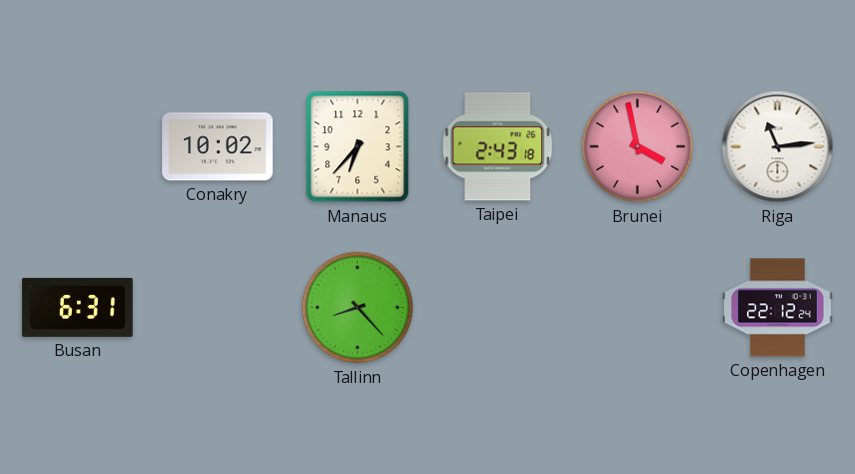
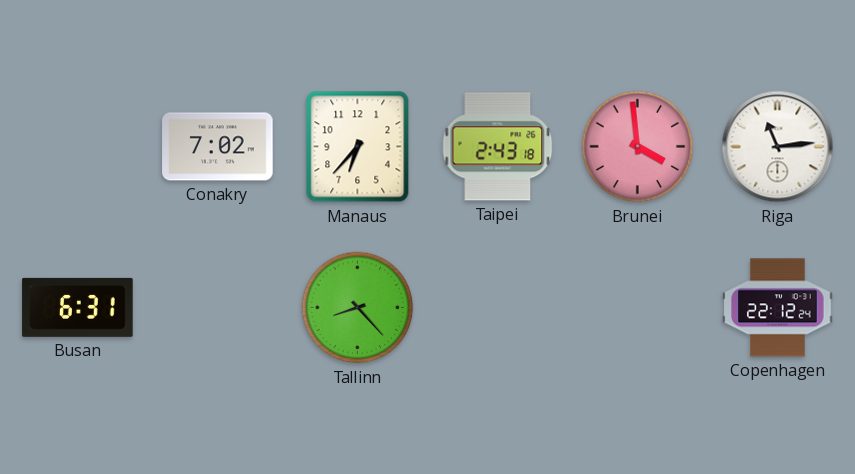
Conakry: 10:02 -> 7:02 (218, 147)
Brunei: 3:58 -> 3:59 (638, 147)
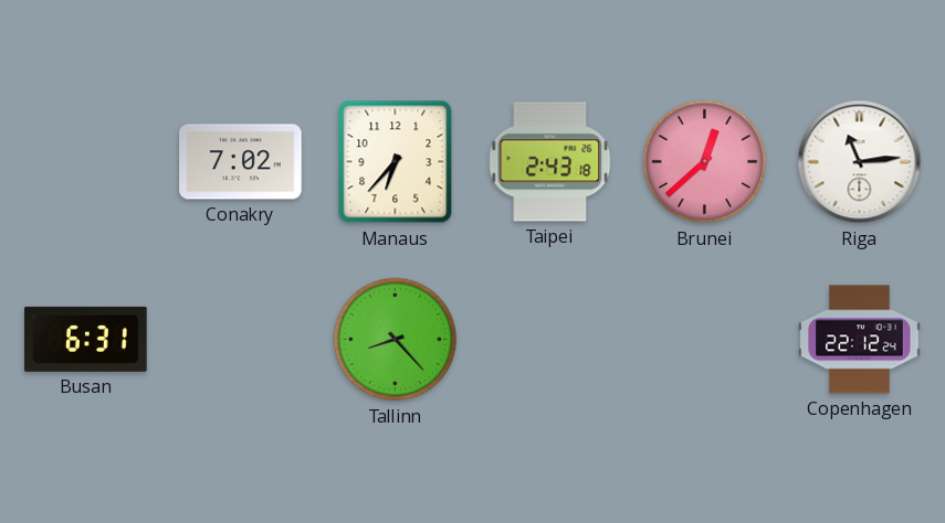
Brunei: 3:59 -> 12:38 (705, 162)
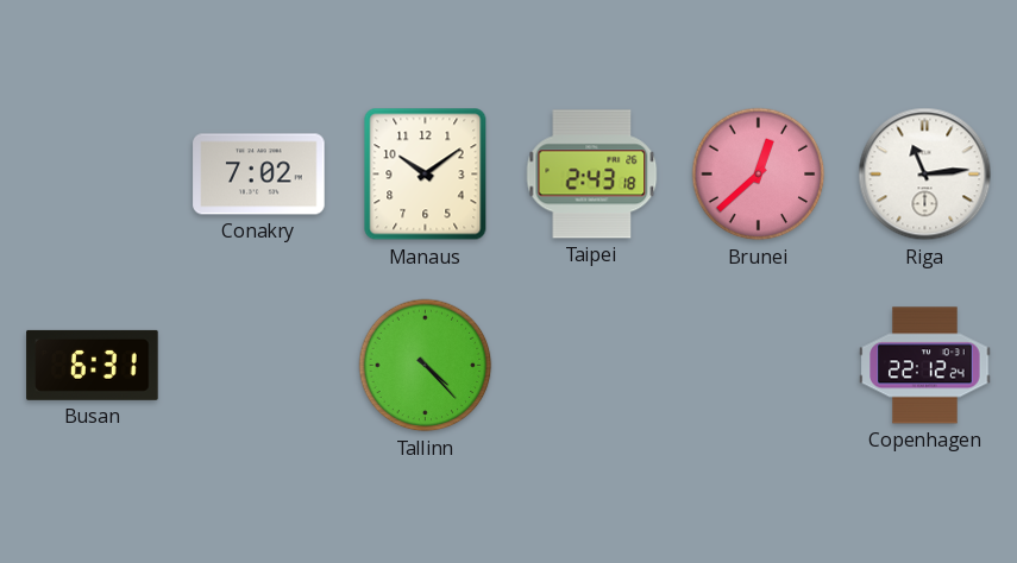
Manaus: 6:37 -> 10:09 (426, 175)
Tallinn: 8:23 -> 4:23 (426, 366)
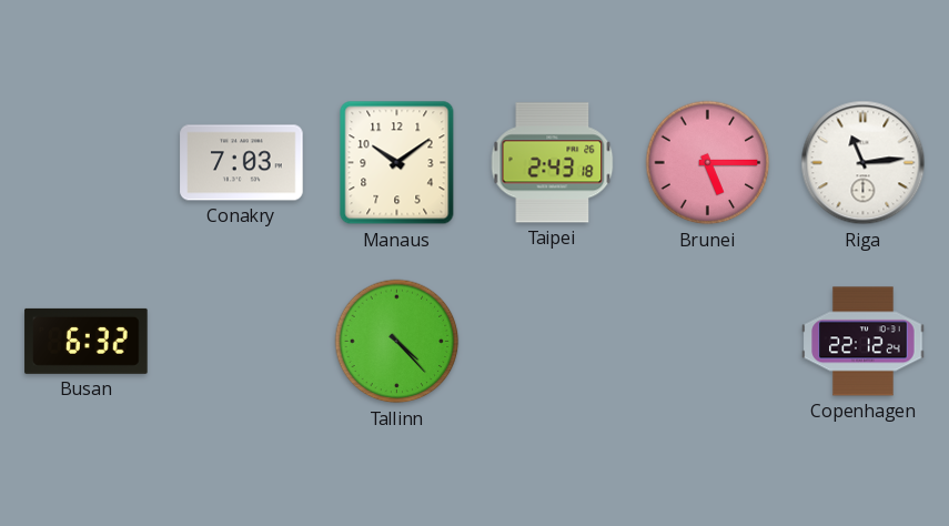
Conakry: 7:02 -> 7:03 (242, 163)
Brunei: 12:38 -> 5:15 (708, 163)
Busan: 6:31 -> 6:32 (87, 341)
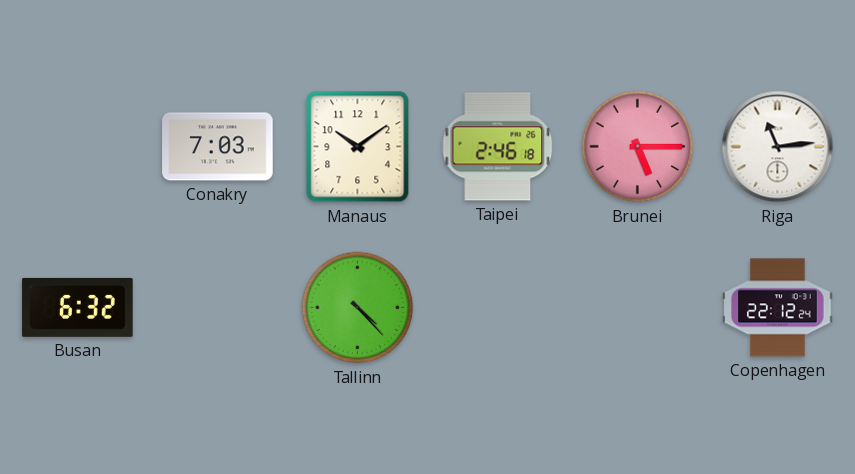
Taipei: 2:43 -> 2:46 (498, 147)
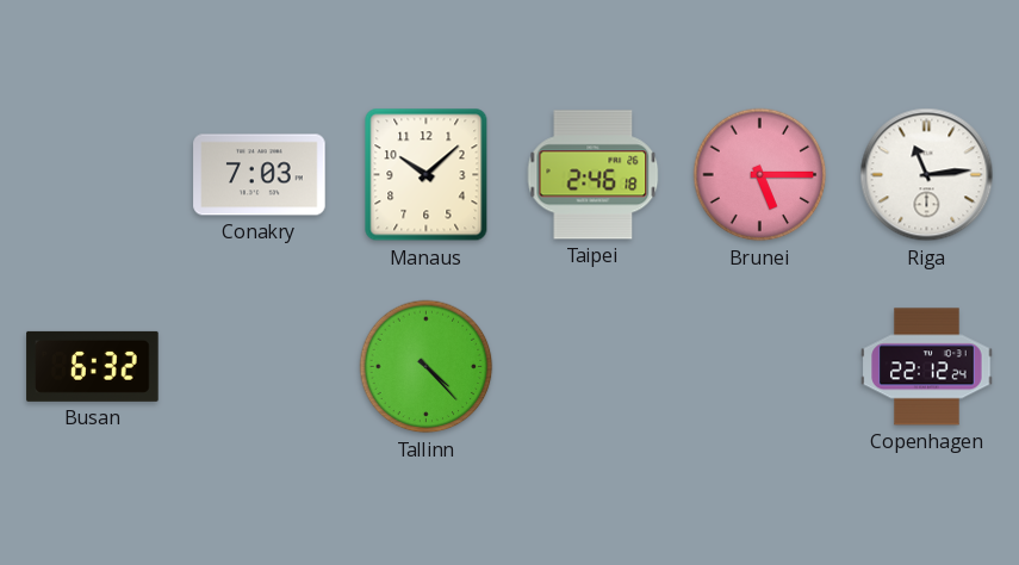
Manaus: 10:09 -> 10:08 (427, 175)
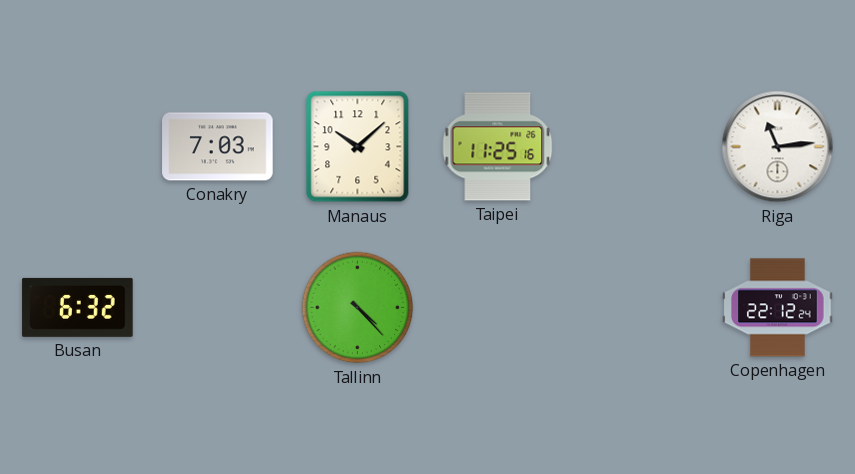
Taipei: 2:46 -> 11:25 (498, 147)
Brunei: 5:15 -> none (760, 175)
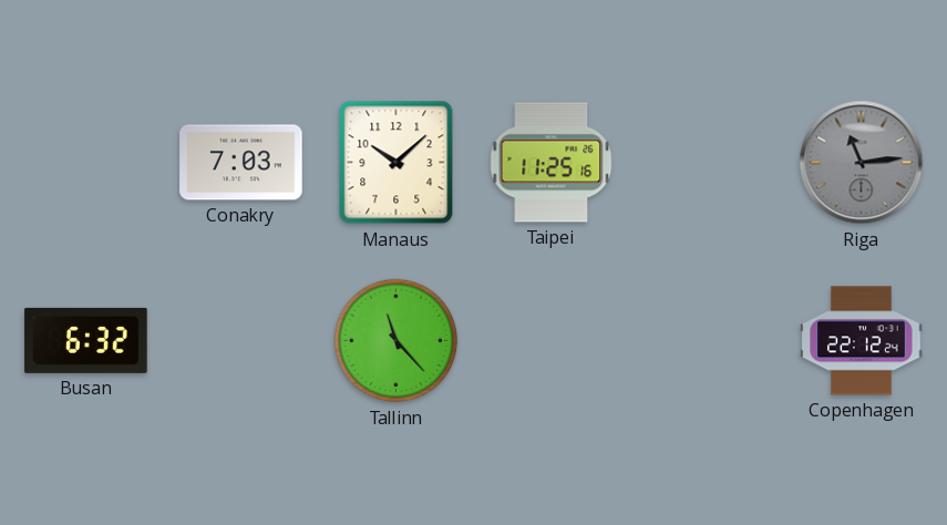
Riga dial: white -> grey (862, 163)
Tallinn: 4:23 -> 11:23 (397, 341)
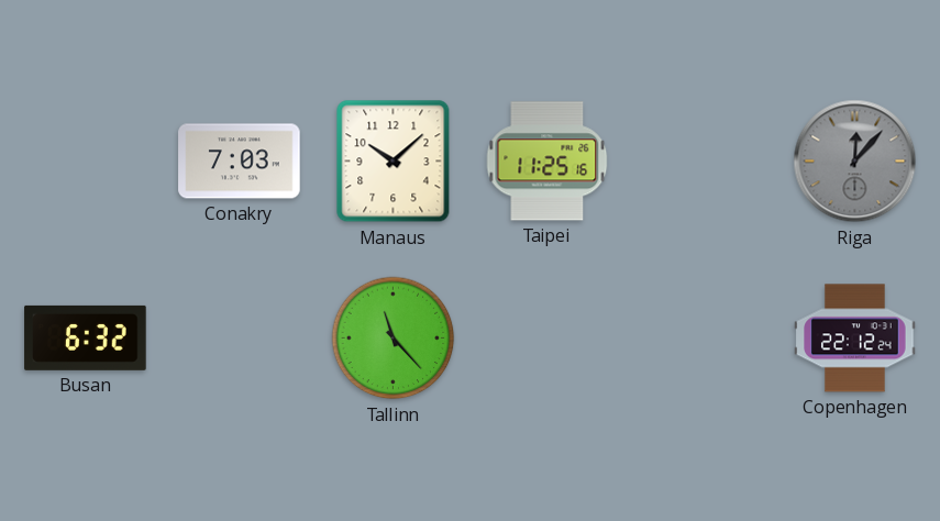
Riga: 11:14 -> 12:07 (855, 162)
